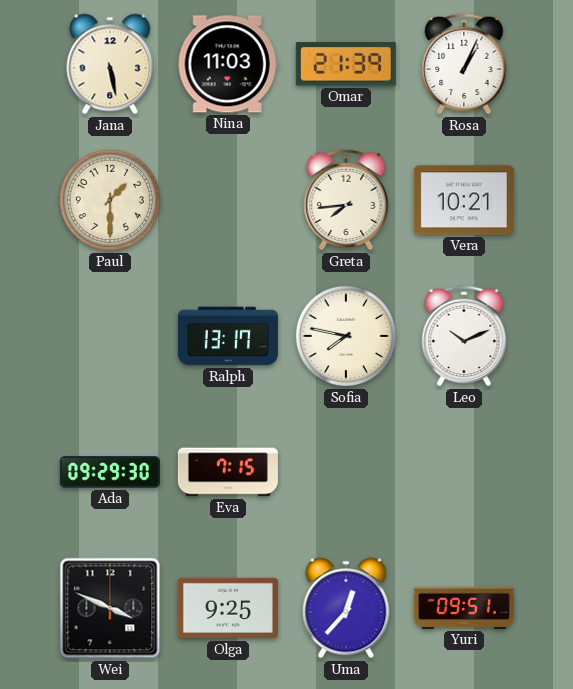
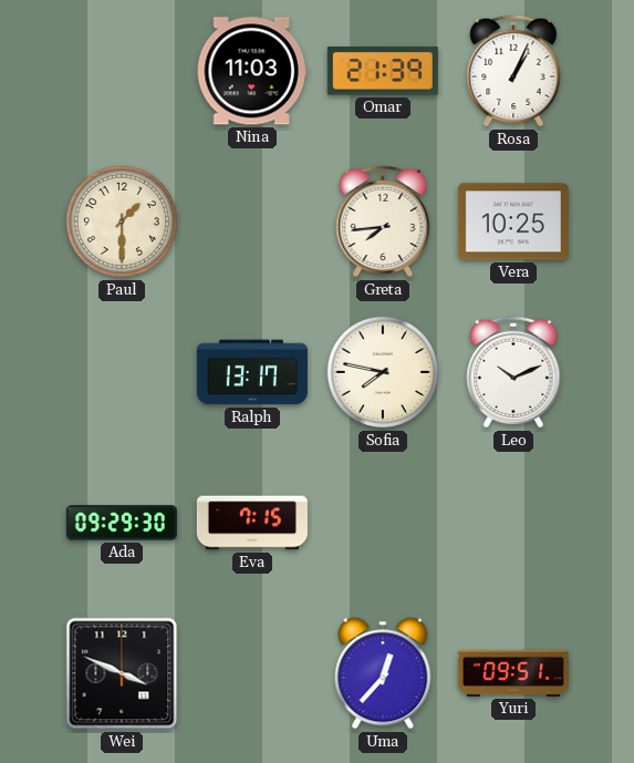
Jana: 5:28 -> none (110, 64)
Vera: 10:21 -> 10:25 (513, 221)
Olga: 9:25 -> none (228, 608)
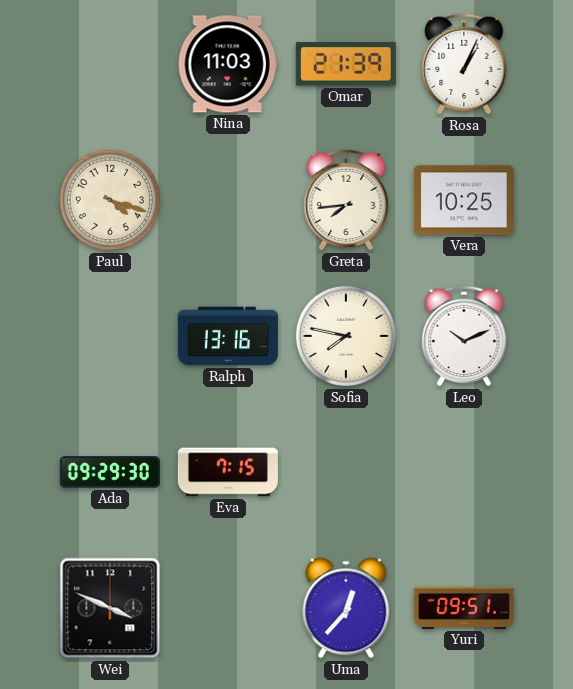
Paul: 1:30 -> 4:18 (110, 200)
Ralph: 13:17 -> 13:16 (228, 336)
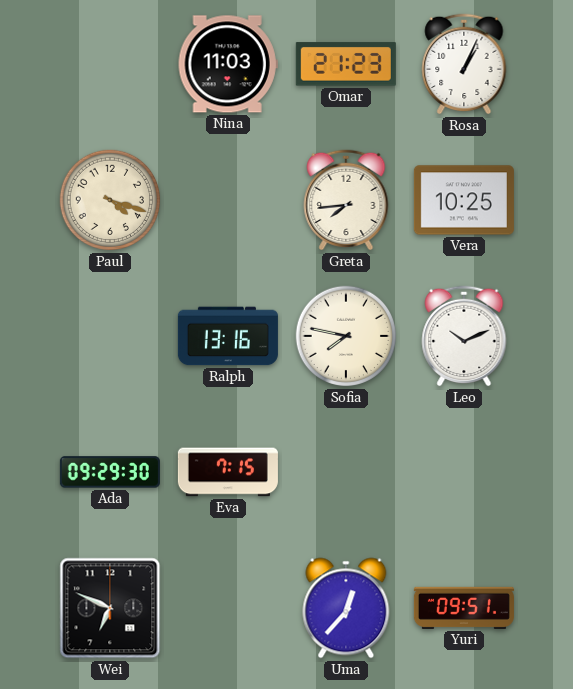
Omar: 21:39 -> 21:23 (346, 64)
Wei: 3:49 -> 6:49 (110, 608)
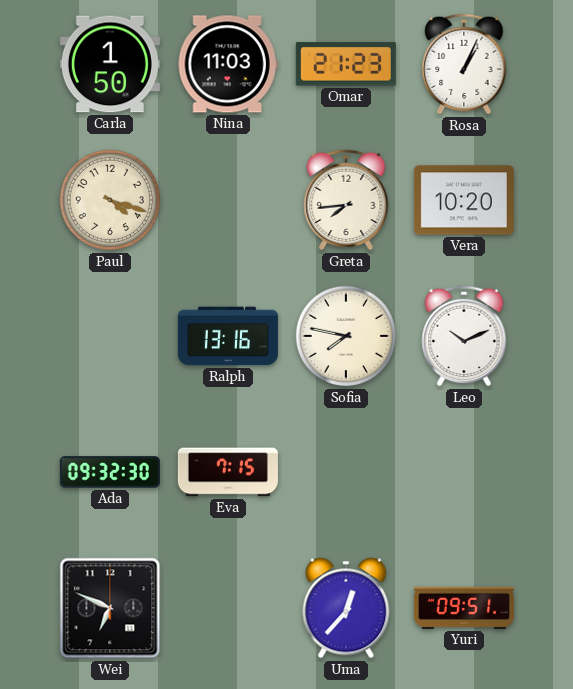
Carla: none -> 1:50 (110, 64)
Vera: 10:25 -> 10:20 (464, 200)
Ada: 09:29 -> 09:32 (110, 472)
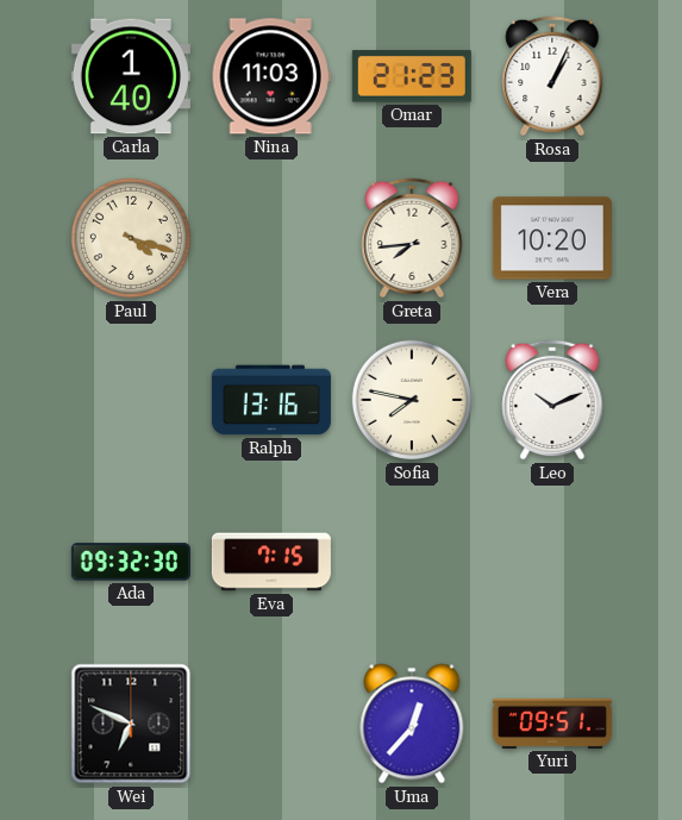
Carla: 1:50 -> 1:40 (131, 76)
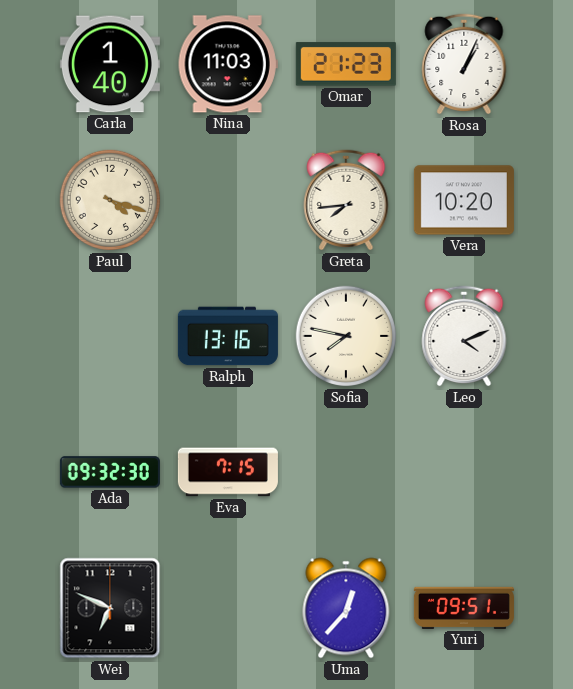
Leo: 10:11 -> 4:11 (464, 336)
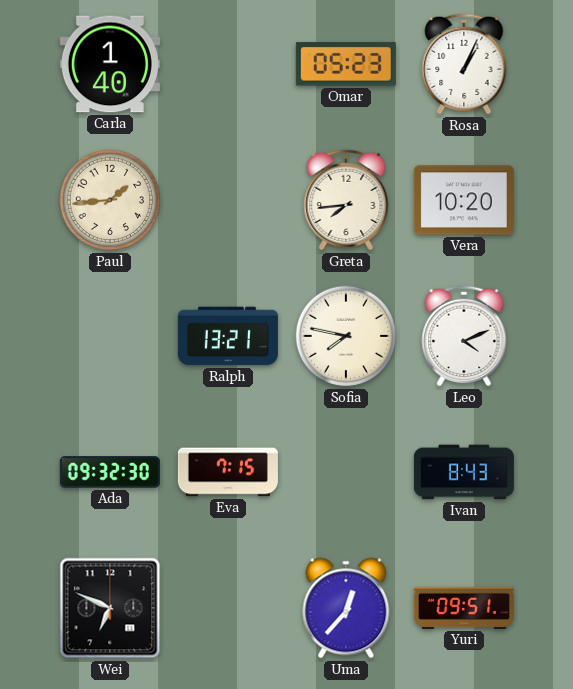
Nina: 11:03 -> none (228, 64)
Omar: 21:23 -> 05:23 (346, 64)
Paul: 4:18 -> 1:44 (110, 200)
Ralph: 13:16 -> 13:21 (228, 336)
Ivan: none -> 8:43 (464, 472)
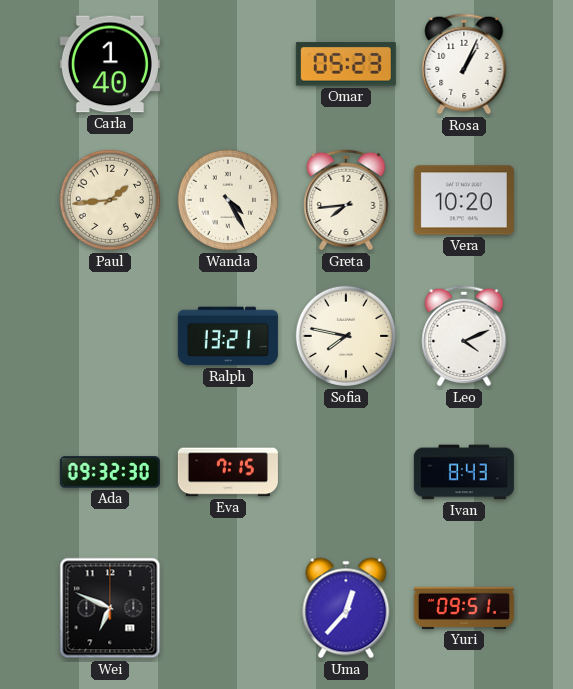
Wanda: none -> 4:25 (228, 200)
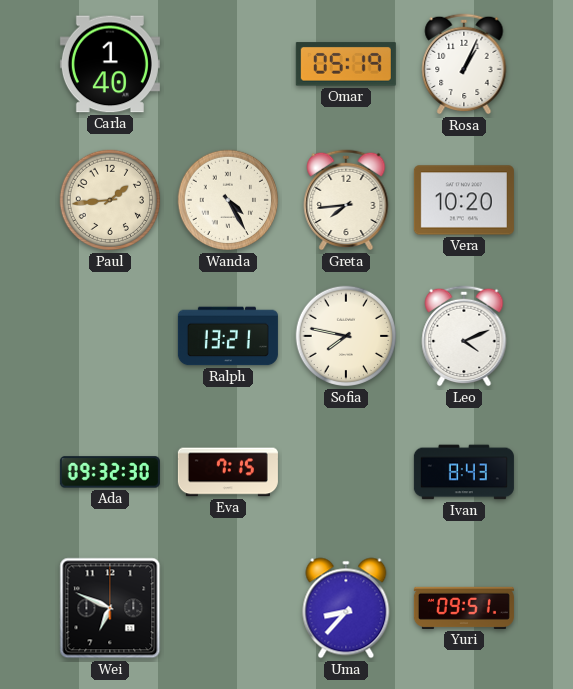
Omar: 05:23 -> 05:19 (346, 64)
Uma: 12:37 -> 8:37 (346, 608)
